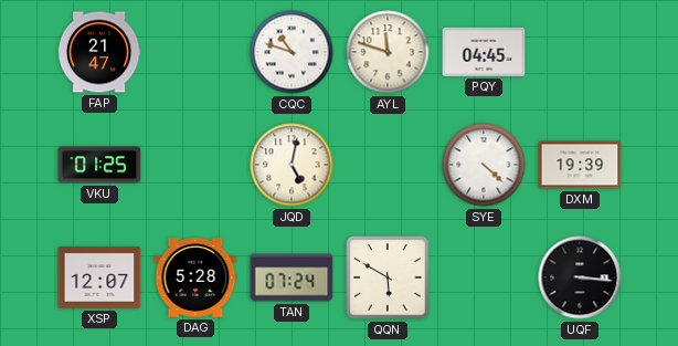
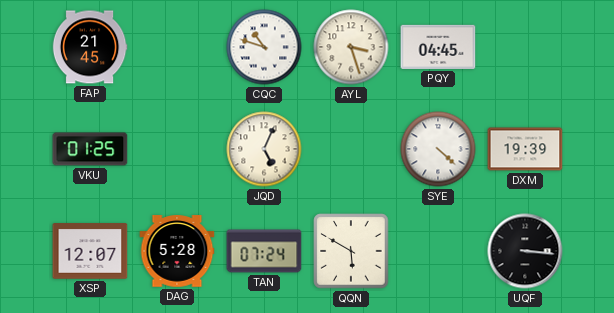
FAP: 21:47 -> 21:45 (90, 47)
AYL: 11:48 -> 3:27 (351, 47)
JQD: 5:02 -> 5:04 (264, 149)
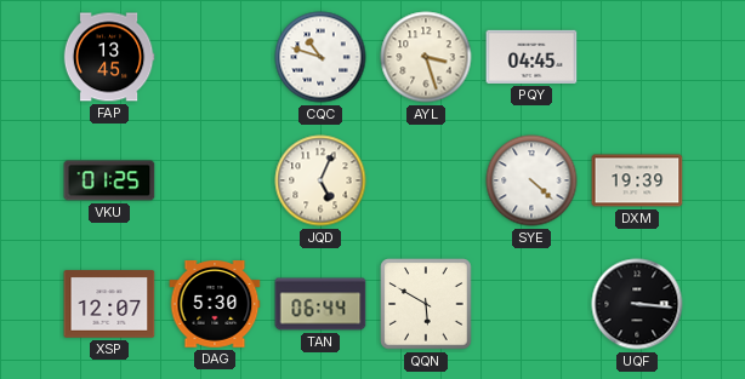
FAP: 21:45 -> 13:45 (109, 57)
DAG: 5:28 -> 5:30 (215, 304)
TAN: 07:24 -> 06:44 (320, 304)
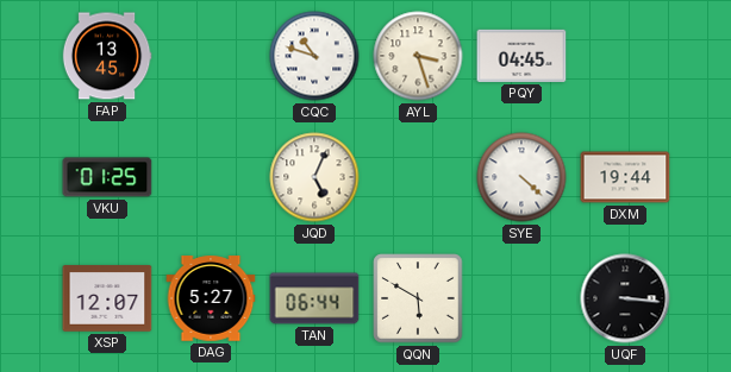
DXM: 19:39 -> 19:44 (625, 177)
DAG: 5:30 -> 5:27 (211, 298)
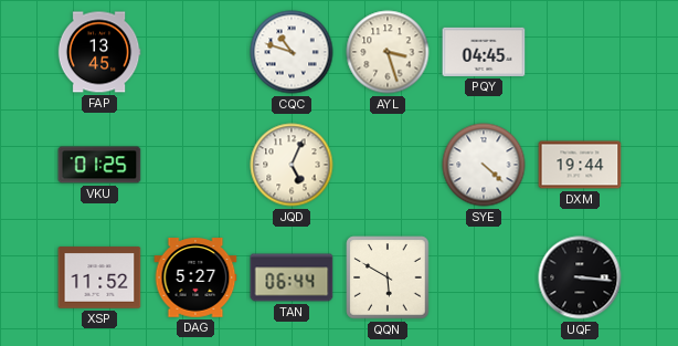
XSP: 12:07 -> 11:52 (99, 277)
